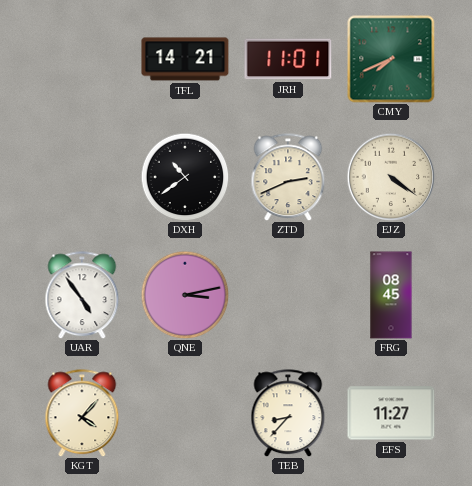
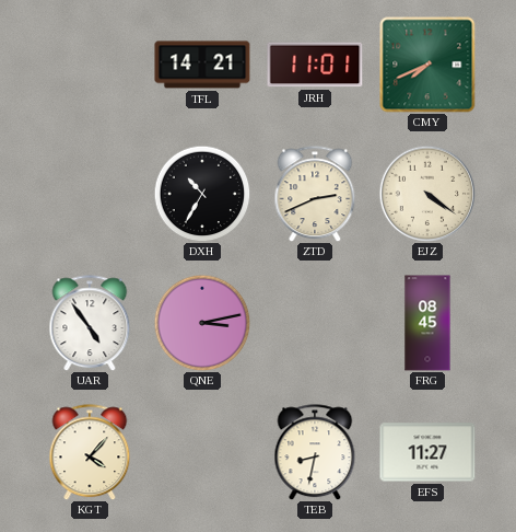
DXH: 10:39 -> 10:35 (202, 194)
TEB: 8:37 -> 8:32 (315, 452)
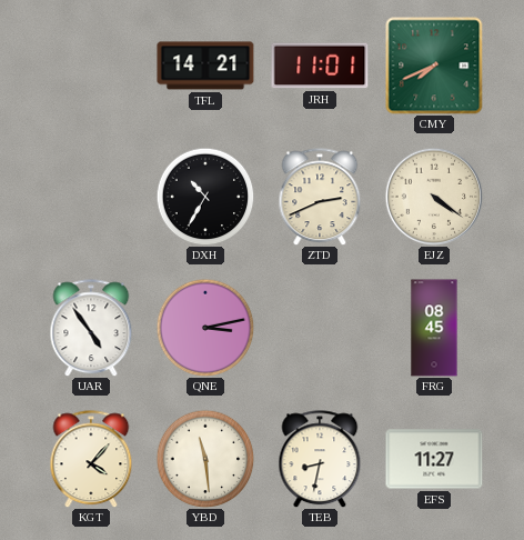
YBD: none -> 11:29 (205, 459)
